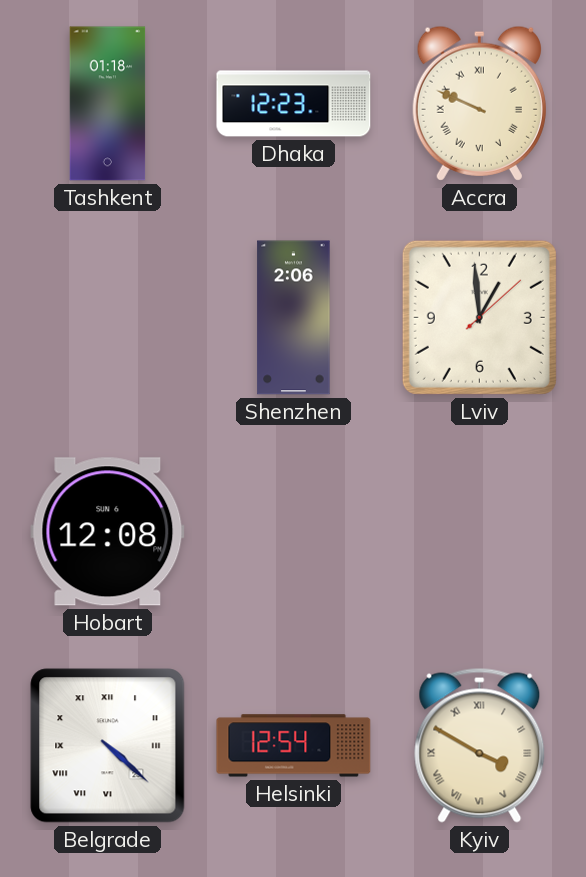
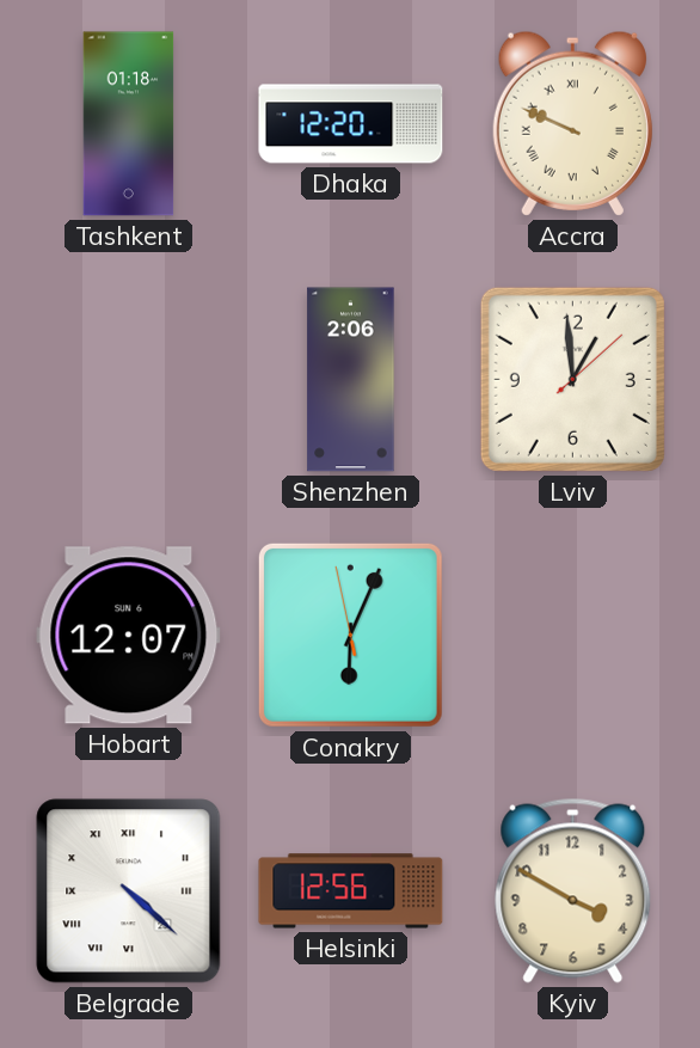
Dhaka: 12:23 -> 12:20 (351, 124)
Hobart: 12:08 -> 12:07 (129, 636)
Conakry: none -> 6:03 (350, 635)
Helsinki: 12:54 -> 12:56 (351, 891)
Kyiv numerals: Roman -> Arabic (573, 890)
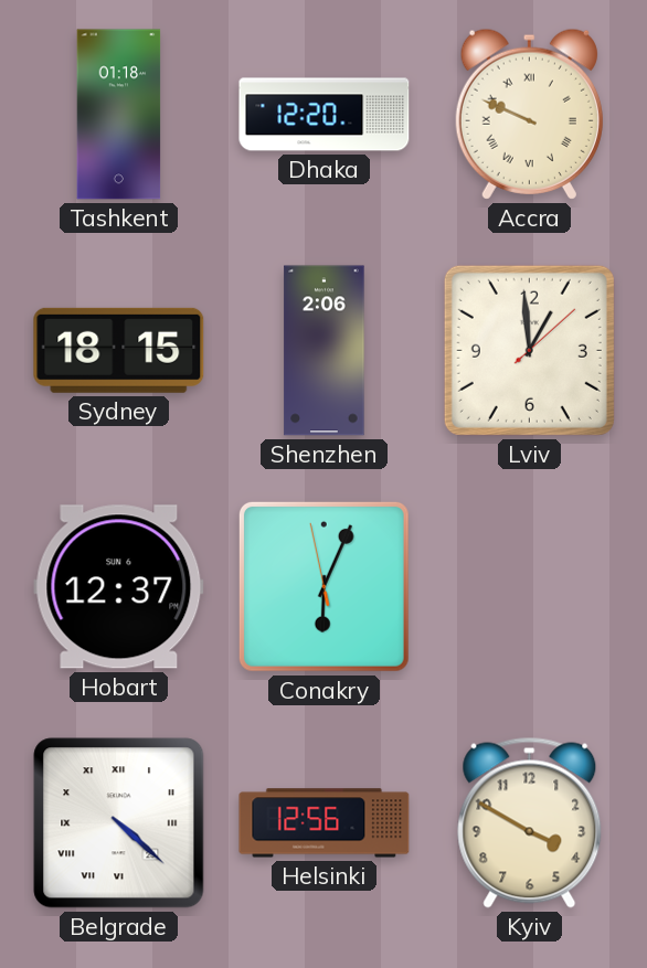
Sydney: none -> 18:15 (119, 350)
Hobart: 12:07 -> 12:37 (119, 587)
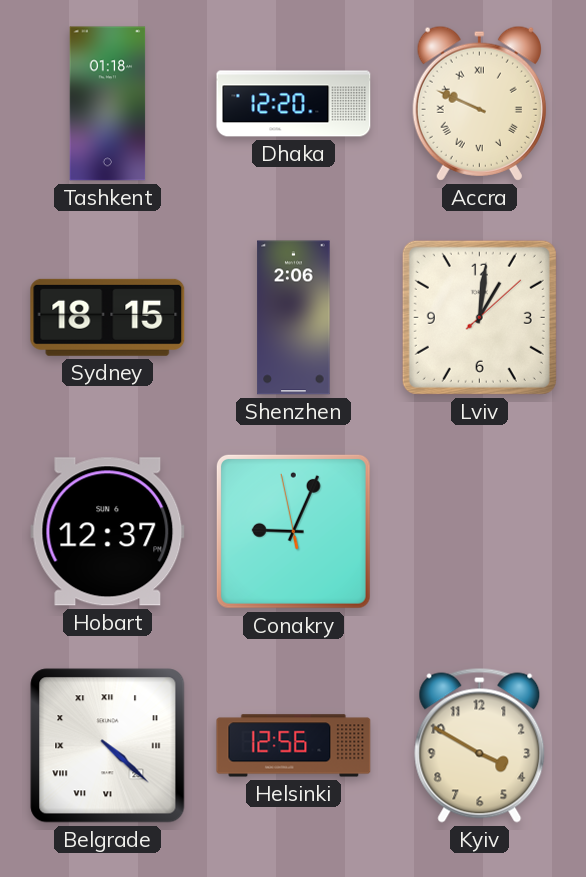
Lviv: 12:59 -> 1:01 (479, 317)
Conakry: 6:03 -> 9:03 (293, 531)
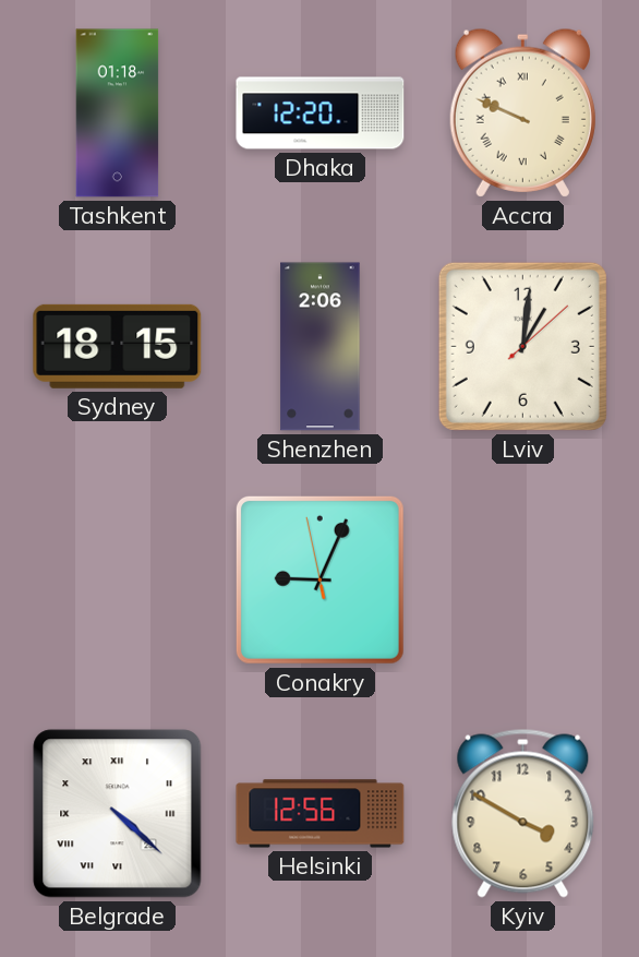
Hobart: 12:37 -> none (108, 532)
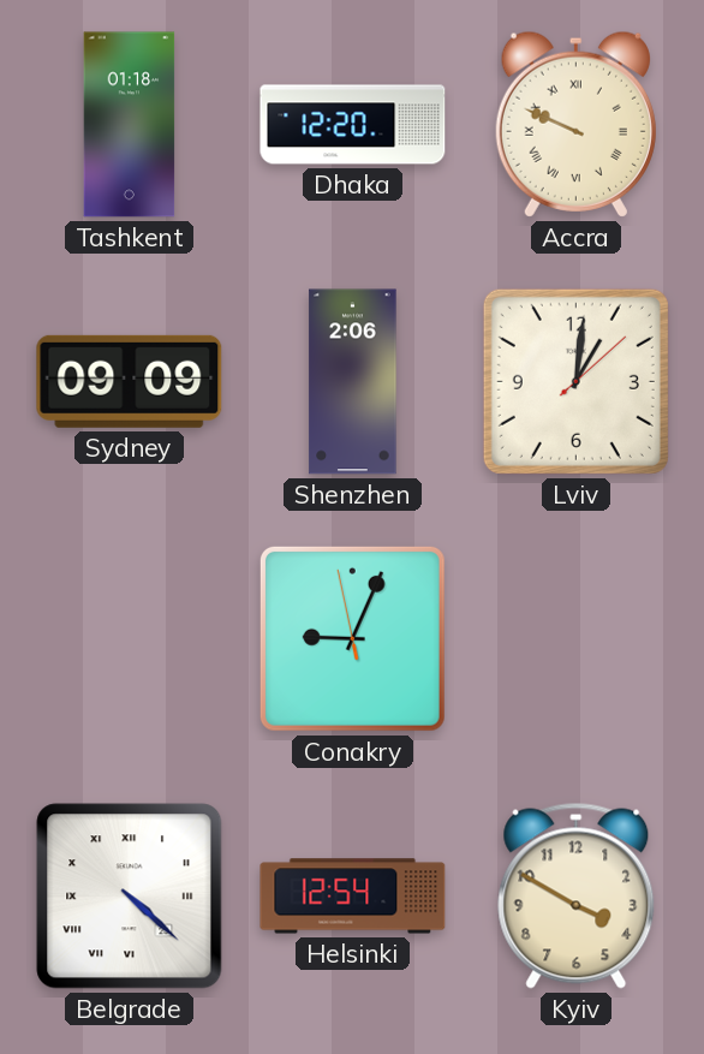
Sydney: 18:15 -> 09:09 (130, 381)
Helsinki: 12:56 -> 12:54 (353, 897)
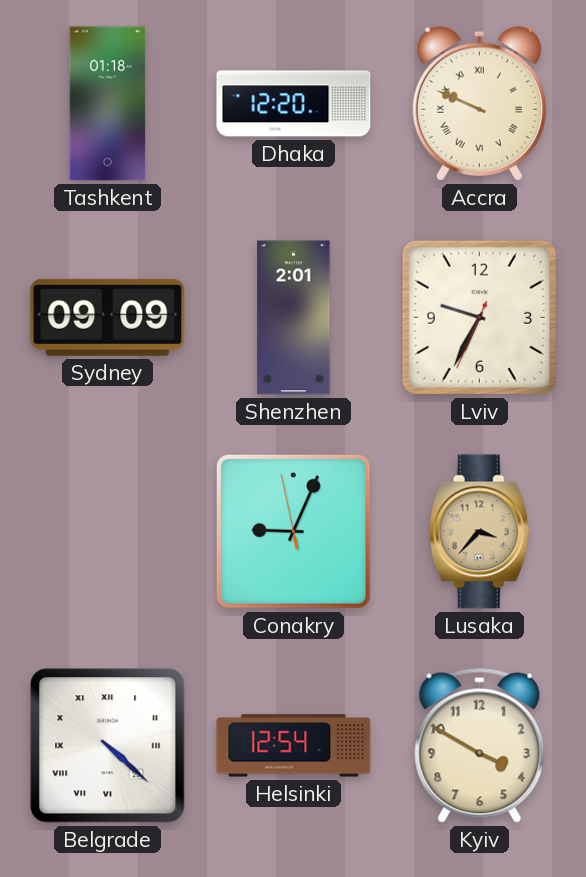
Shenzhen: 2:06 -> 2:01 (294, 318)
Lviv: 1:01 -> 9:34 (479, 317)
Lusaka: none -> 3:37 (479, 532)
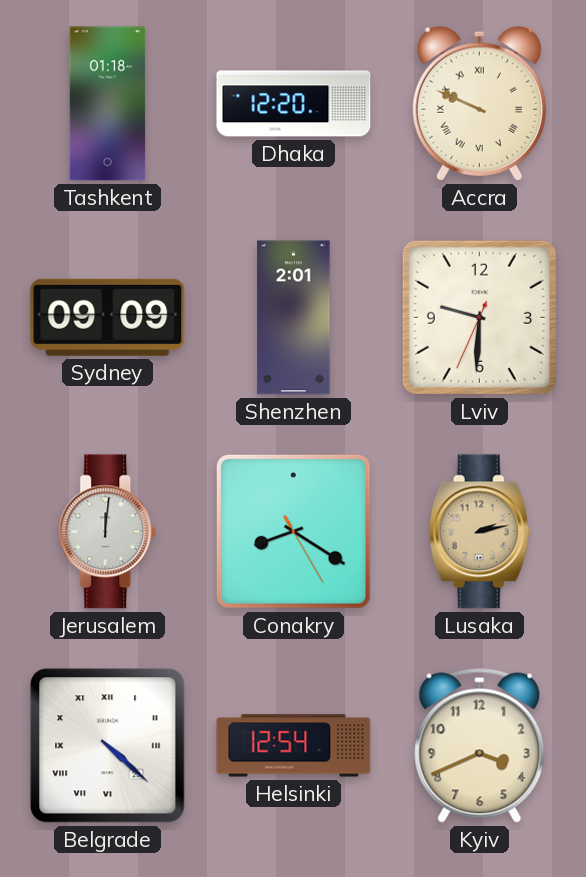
Lviv: 9:34 -> 9:30 (479, 317)
Jerusalem: none -> 12:01 (108, 532)
Conakry: 9:03 -> 8:20 (293, 531)
Lusaka: 3:37 -> 2:13 (479, 532)
Kyiv: 3:50 -> 3:41 (480, 745)
